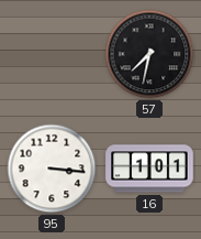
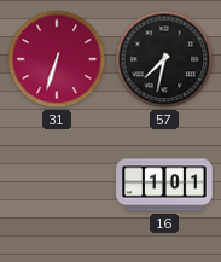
31: none -> 6:33 (57, 59)
95: 3:16 -> none (52, 169)
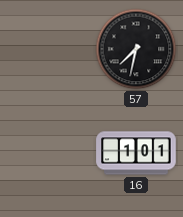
31: 6:33 -> none (57, 59)
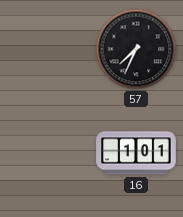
57: 7:32 -> 7:34 (136, 49)
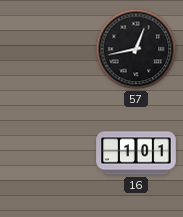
57: 7:34 -> 12:43 (136, 49)
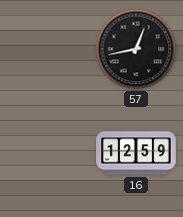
16: 1:01 -> 12:59 (136, 153)
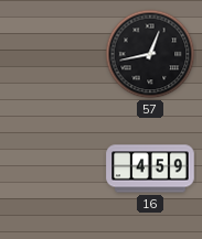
16: 12:59 -> 4:59 (150, 169)
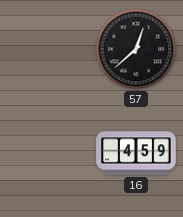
57: 12:43 -> 12:38 (136, 49)
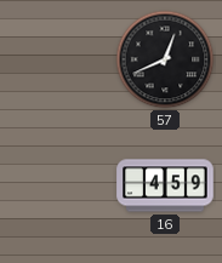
57: 12:38 -> 12:41 (165, 59)
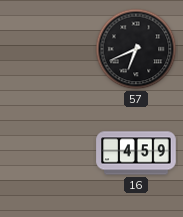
57: 12:41 -> 6:41 (136, 49)
